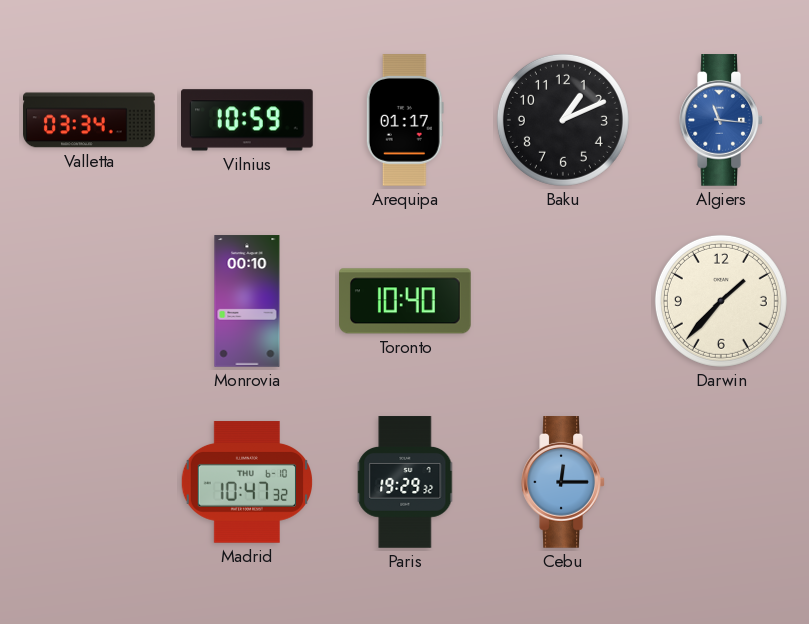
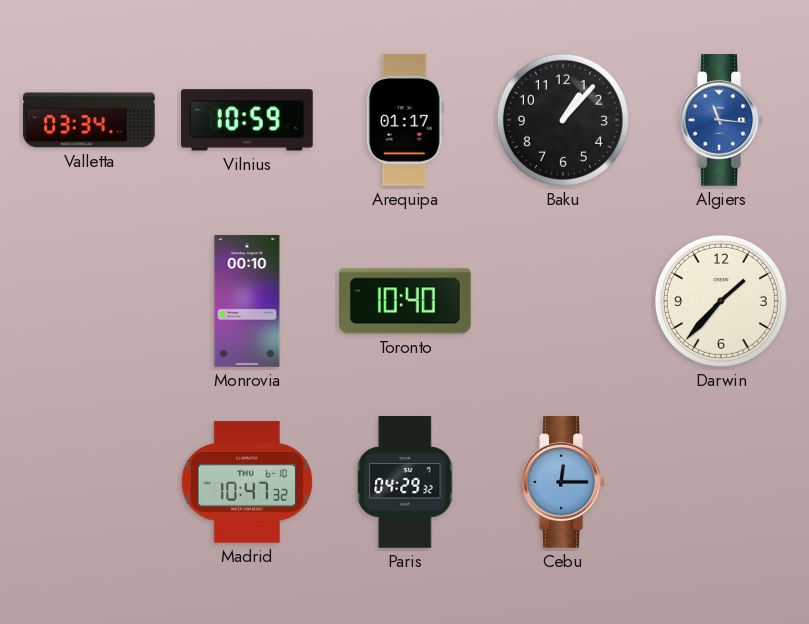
Baku: 1:11 -> 1:07 (563, 120)
Paris: 19:29 -> 04:29 (406, 482)
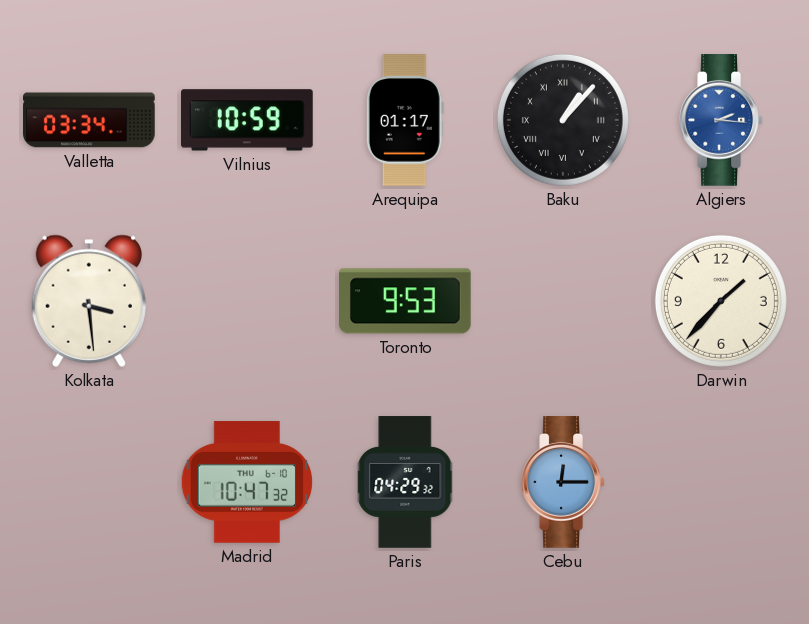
Baku numerals: Arabic -> Roman (563, 120)
Algiers: 11:16 -> 2:16 (721, 120)
Kolkata: none -> 3:29 (89, 301)
Monrovia: 00:10 -> none (247, 301)
Toronto: 10:40 -> 9:53 (406, 301)
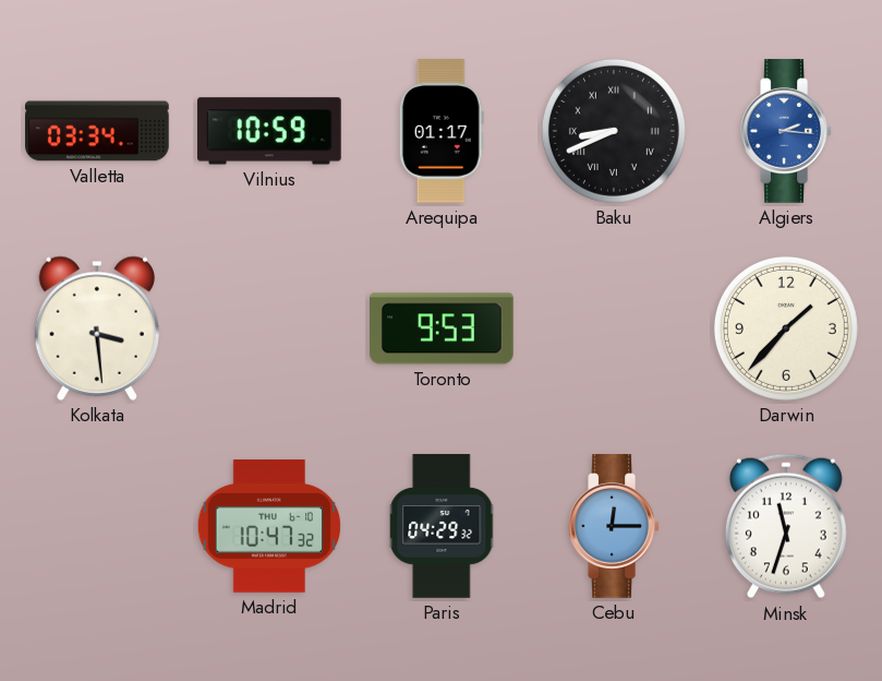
Baku: 1:07 -> 8:41 (614, 131)
Minsk: none -> 11:33 (786, 526)
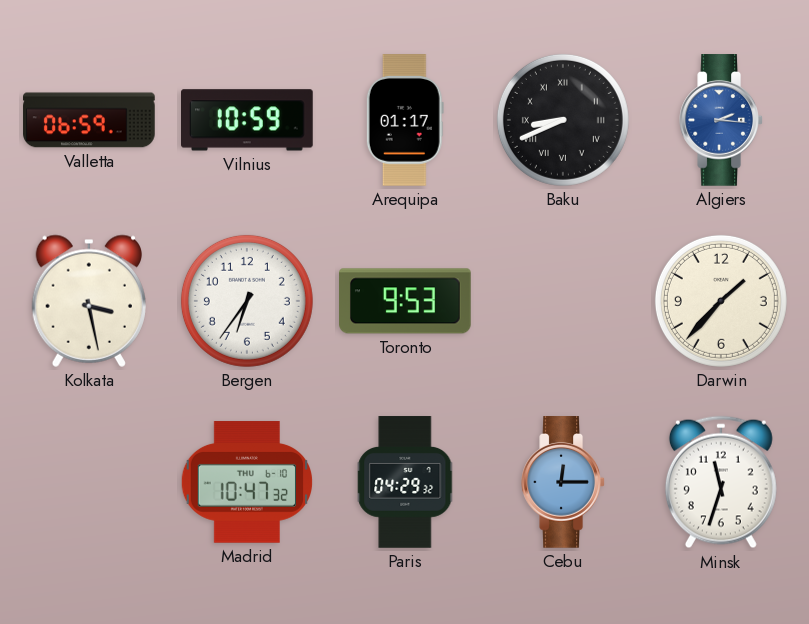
Valletta: 03:34 -> 06:59 (89, 120)
Kolkata: 3:29 -> 3:28 (89, 301)
Bergen: none -> 6:36 (247, 301)
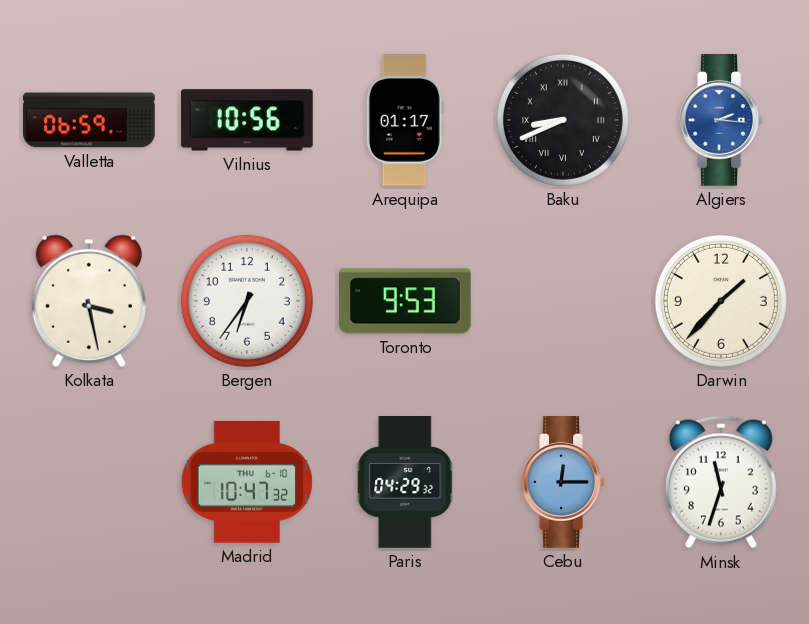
Vilnius: 10:59 -> 10:56 (248, 120)
